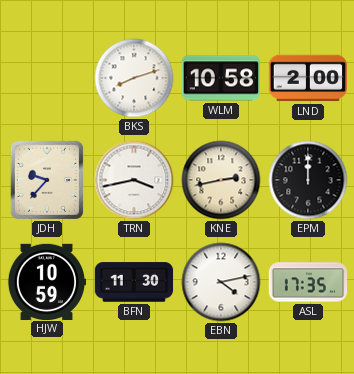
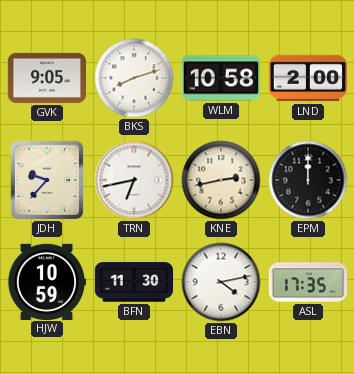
GVK: none -> 9:05 (46, 78)
TRN: 3:43 -> 6:43 (134, 180)
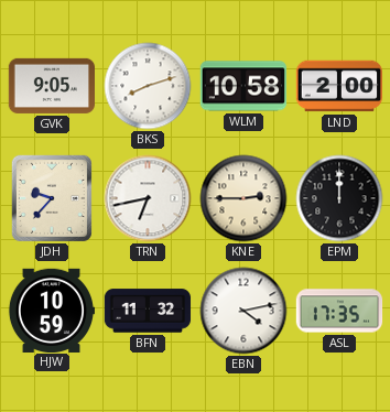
KNE: 2:43 -> 2:45 (243, 198)
BFN: 11:30 -> 11:32 (148, 311)
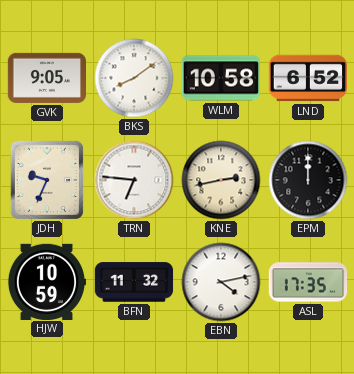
BKS: 8:12 -> 8:09 (134, 78)
LND: 2:00 -> 6:52 (307, 78)
JDH: 9:37 -> 9:34 (47, 180)
TRN: 6:43 -> 6:46 (134, 180)
KNE: 2:45 -> 2:43 (221, 180)
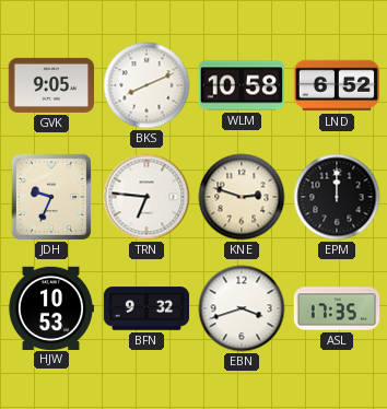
BKS: 8:09 -> 8:11 (146, 85)
KNE: 2:43 -> 2:48 (242, 197)
HJW: 10:59 -> 10:53 (50, 307)
BFN: 11:32 -> 9:32 (146, 308)
EBN: 4:13 -> 3:42 (242, 308)
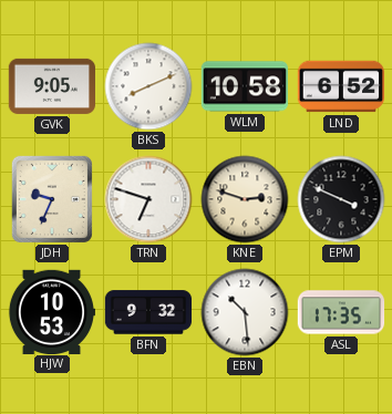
TRN: 6:46 -> 6:48 (148, 199)
EPM: 12:00 -> 3:49 (341, 199)
EBN: 3:42 -> 10:29 (245, 312)
